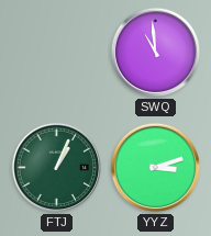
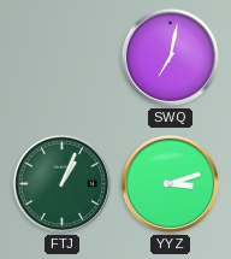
SWQ: 10:59 -> 7:02 (171, 58)
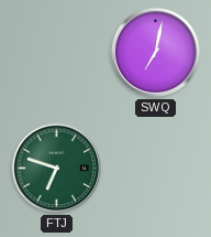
FTJ: 1:04 -> 6:48 (57, 169)
YYZ: 3:12 -> none (171, 184)
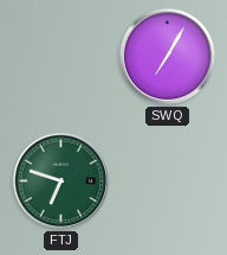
SWQ: 7:02 -> 7:05 (168, 57)
